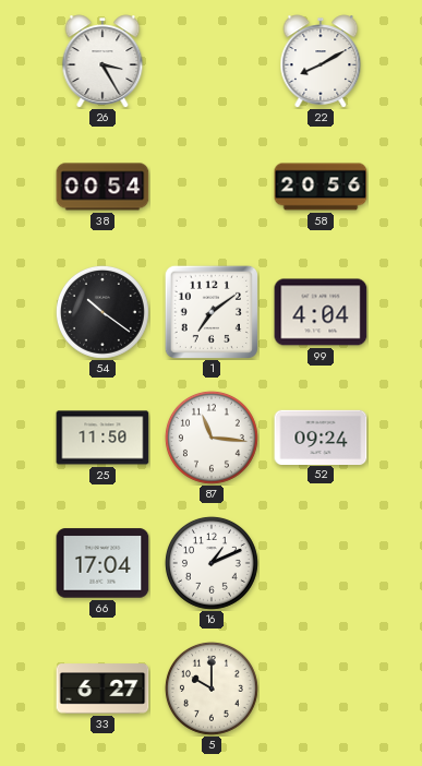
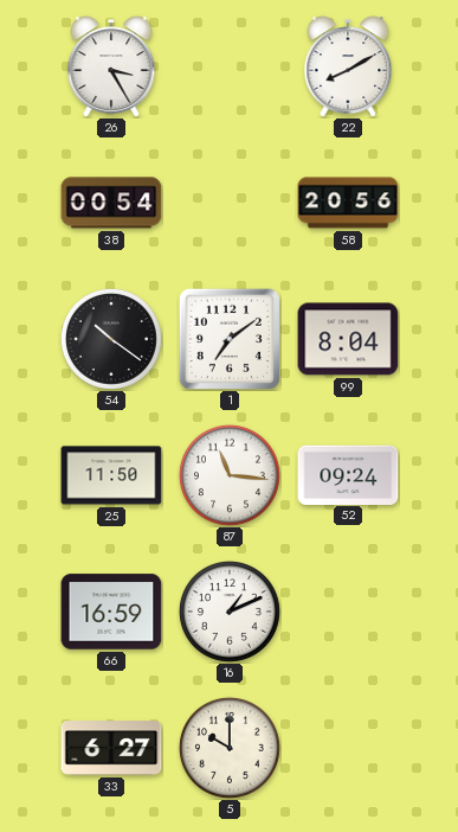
99: 4:04 -> 8:04 (348, 339)
66: 17:04 -> 16:59 (111, 612)
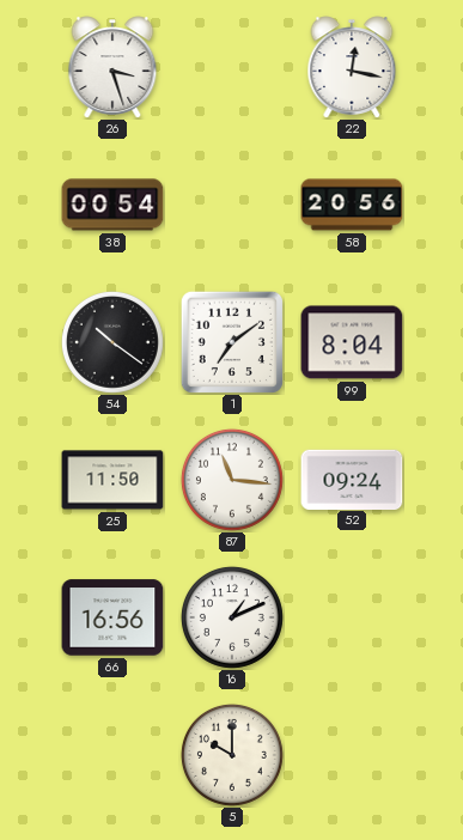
26: 3:25 -> 3:27 (112, 67)
22: 8:10 -> 12:17 (352, 67)
66: 16:59 -> 16:56 (112, 617)
33: 6:27 -> none (111, 748)
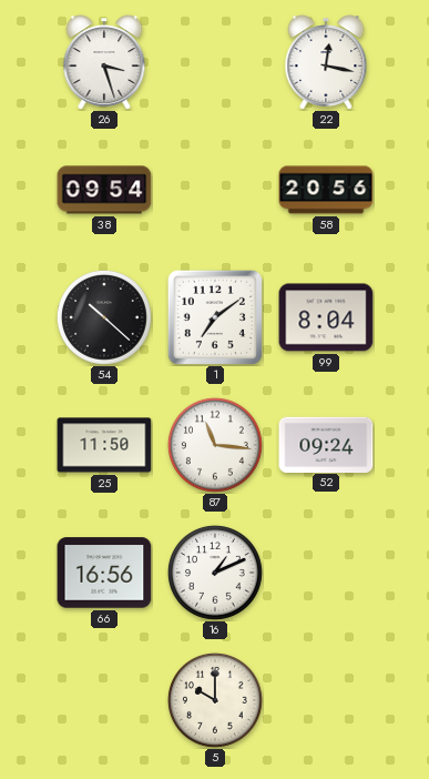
38: 00:54 -> 09:54 (104, 190)
54: 10:21 -> 10:22 (104, 317)
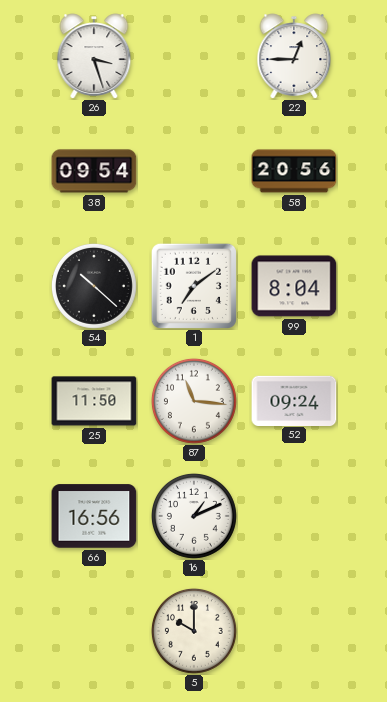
22: 12:17 -> 12:45 (294, 56)
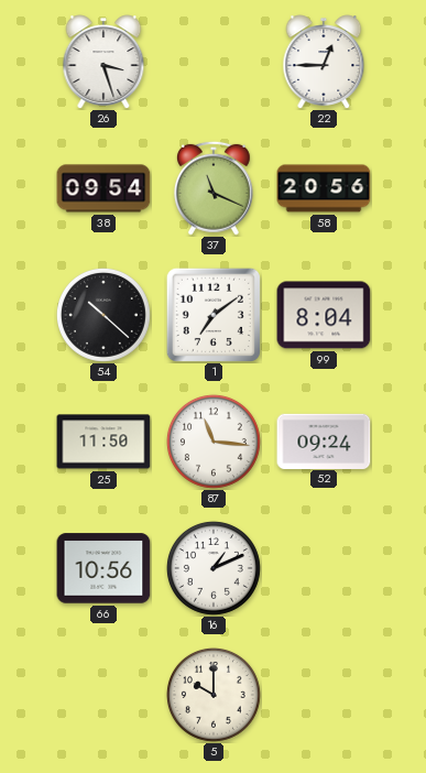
37: none -> 11:19 (214, 188)
66: 16:56 -> 10:56 (103, 568)
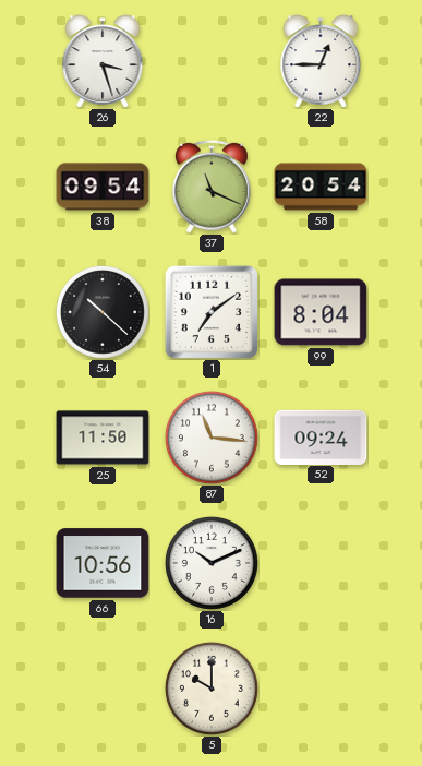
58: 20:56 -> 20:54 (321, 187)
16: 1:11 -> 10:11 (212, 563)
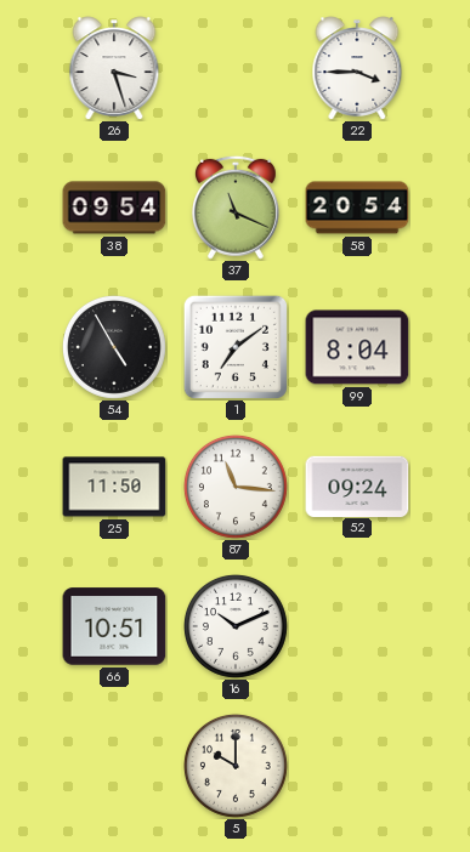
22: 12:45 -> 3:45 (357, 68)
54: 10:22 -> 4:55 (114, 347)
66: 10:56 -> 10:51 (114, 626)
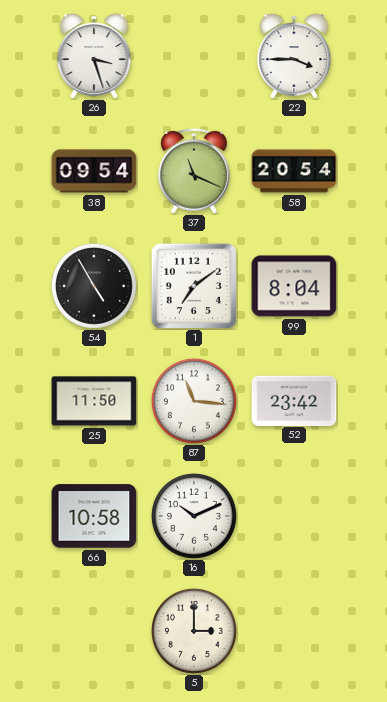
52: 09:24 -> 23:42 (294, 400)
66: 10:51 -> 10:58 (94, 516)
5: 10:00 -> 3:00 (194, 631)
